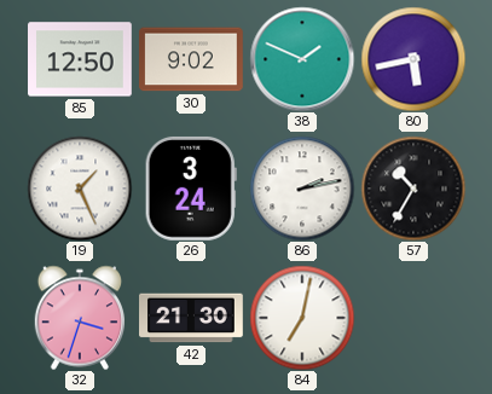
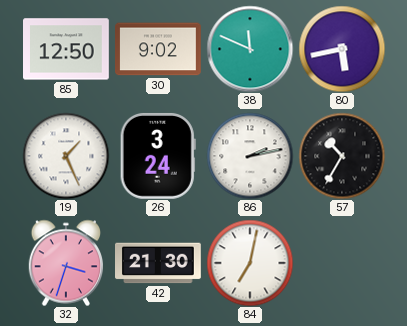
38: 1:49 -> 11:49 (250, 49)
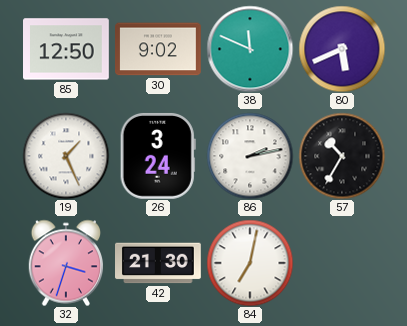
80: 5:43 -> 5:41 (342, 49)
